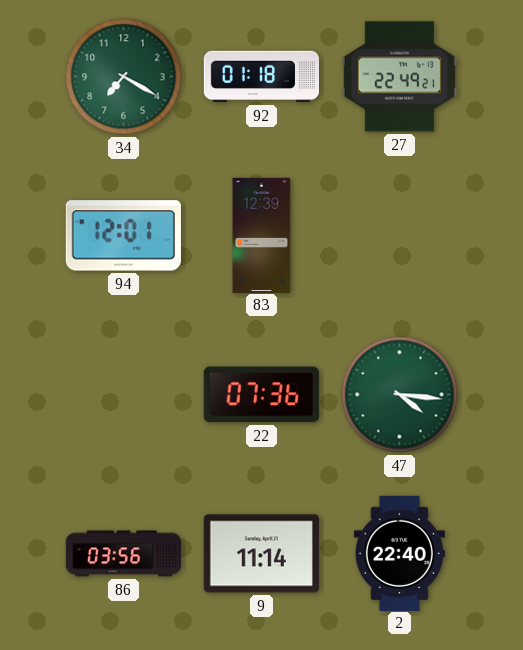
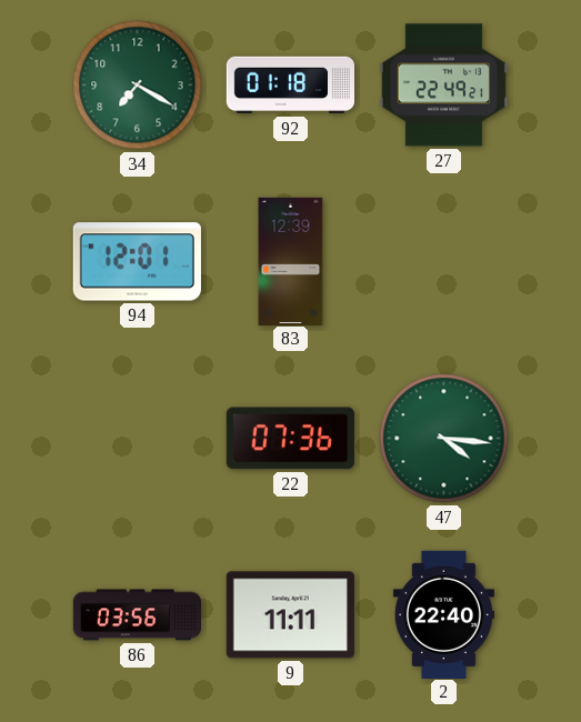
9: 11:14 -> 11:11 (290, 615)
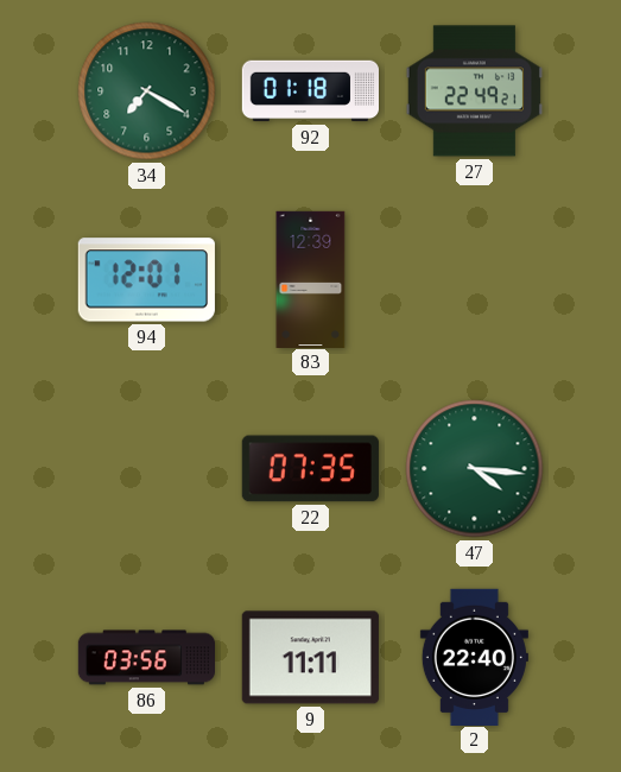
22: 07:36 -> 07:35 (310, 469)
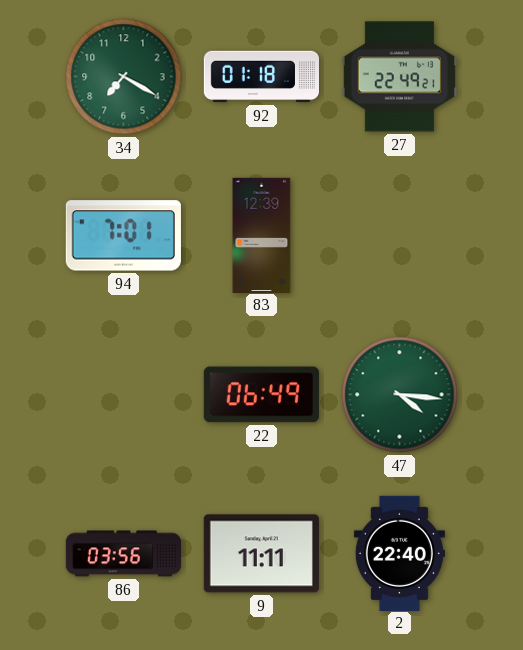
94: 12:01 -> 7:01 (123, 236)
22: 07:35 -> 06:49 (261, 395)
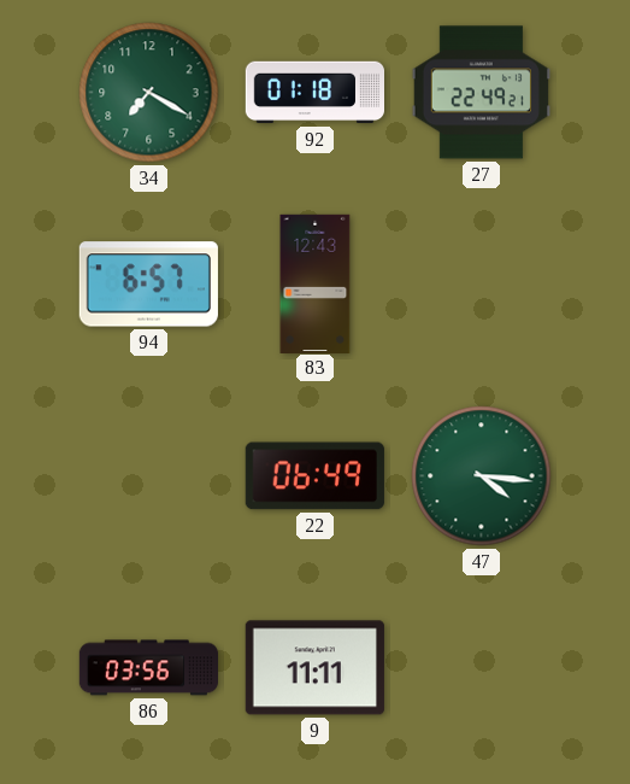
94: 7:01 -> 6:57 (148, 285)
83: 12:39 -> 12:43 (316, 283)
2: 22:40 -> none (399, 553)
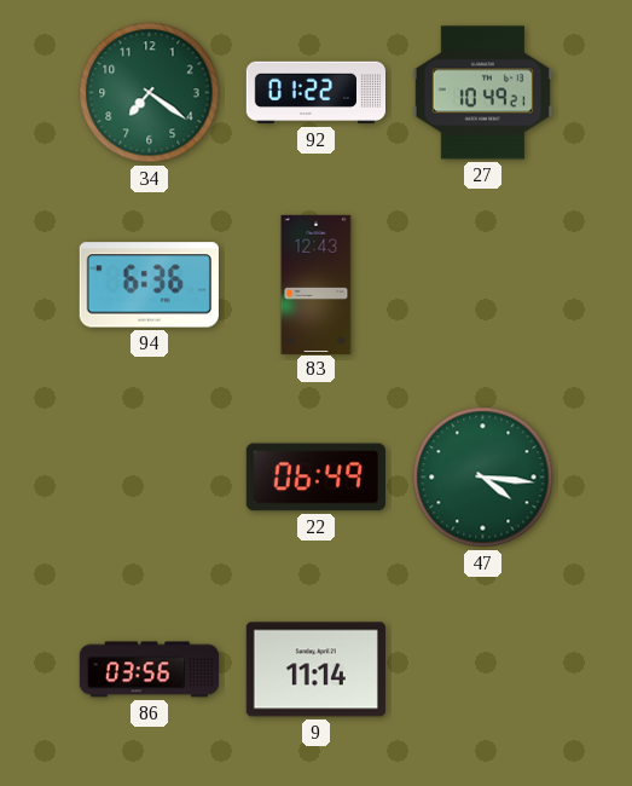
34: 7:20 -> 7:21 (150, 93)
92: 01:18 -> 01:22 (317, 93)
27: 22:49 -> 10:49 (482, 93)
94: 6:57 -> 6:36 (149, 285)
9: 11:11 -> 11:14 (315, 670)
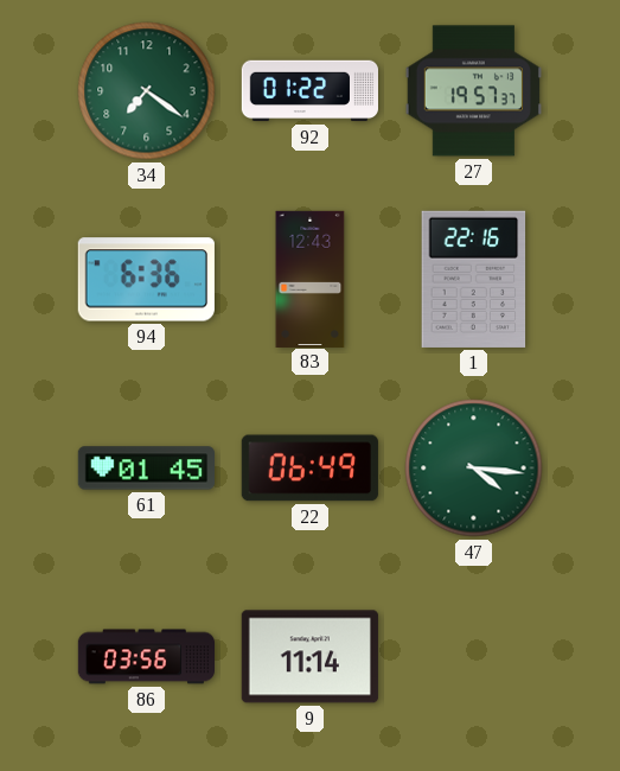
27: 10:49 -> 19:57 (473, 91)
1: none -> 22:16 (474, 279)
61: none -> 01:45 (146, 469)
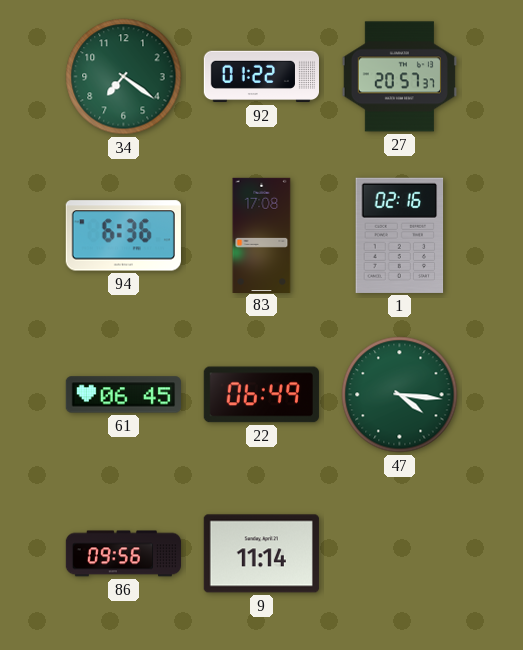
27: 19:57 -> 20:57 (399, 77)
83: 12:43 -> 17:08 (262, 235)
1: 22:16 -> 02:16 (400, 235)
61: 01:45 -> 06:45 (123, 395)
86: 03:56 -> 09:56 (123, 554)
